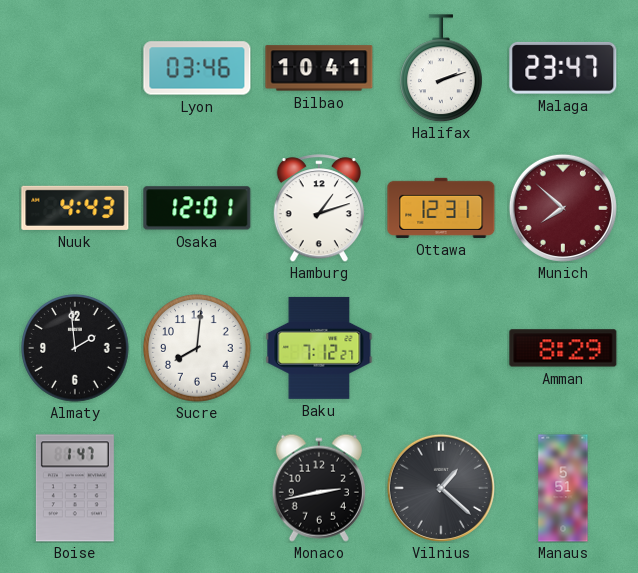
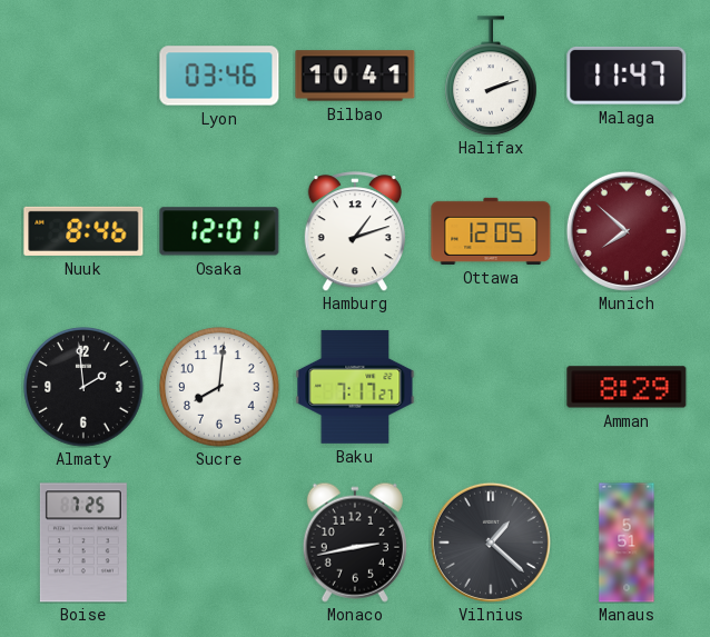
Malaga: 23:47 -> 11:47 (627, 76)
Nuuk: 4:43 -> 8:46 (83, 231)
Ottawa: 12:31 -> 12:05 (491, 231)
Baku: 7:12 -> 7:17 (355, 387)
Boise: 1:47 -> 7:25 (83, 543)
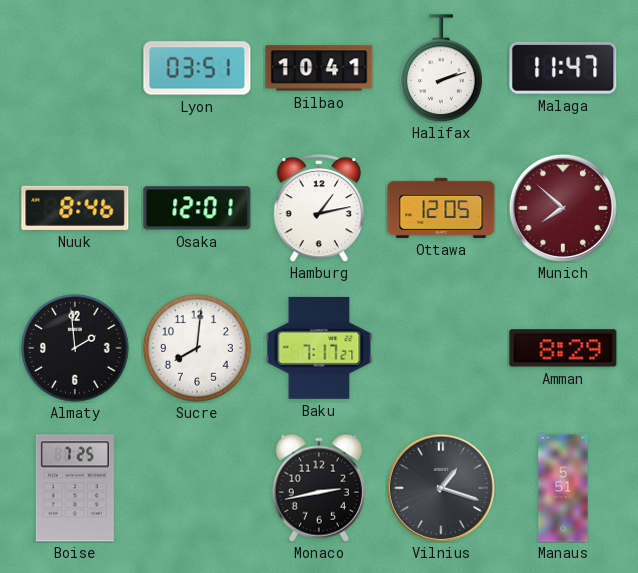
Lyon: 03:46 -> 03:51 (197, 68)
Hamburg: 1:12 -> 1:13 (319, 208)
Vilnius: 1:22 -> 1:18 (441, 488)
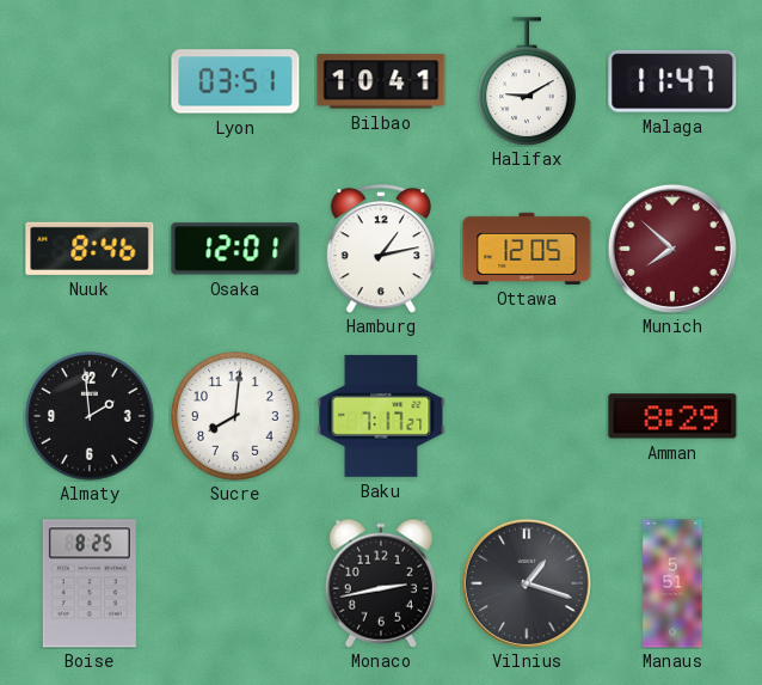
Halifax: 2:12 -> 9:10 (528, 81)
Boise: 7:25 -> 8:25 (90, 583)
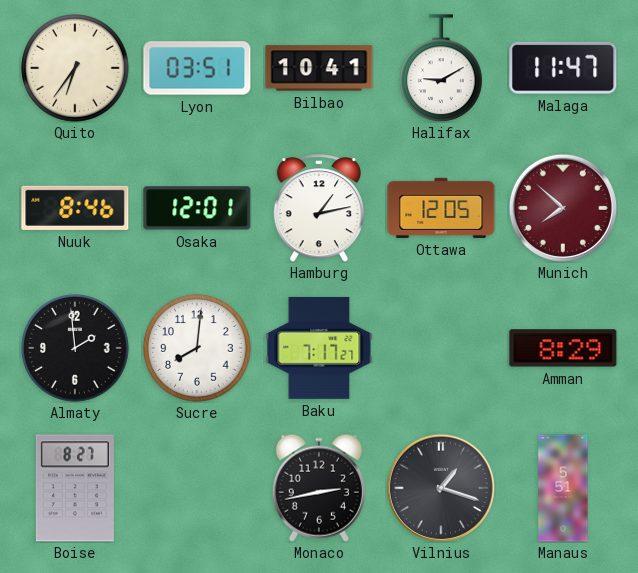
Quito: none -> 6:36 (75, 68)
Boise: 8:25 -> 8:27 (75, 488)
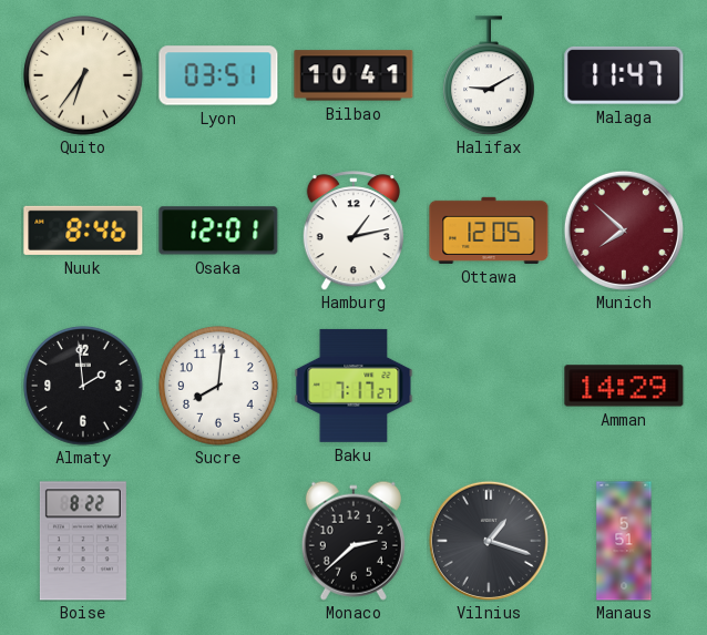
Amman: 8:29 -> 14:29 (624, 386)
Boise: 8:27 -> 8:22 (83, 541)
Monaco: 2:43 -> 2:38 (353, 541)
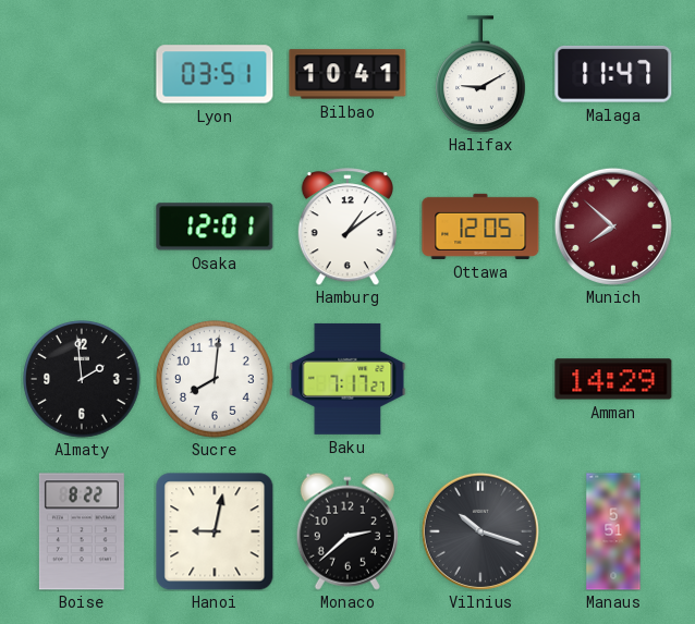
Quito: 6:36 -> none (83, 75)
Nuuk: 8:46 -> none (83, 231)
Hamburg: 1:13 -> 1:09 (347, 227)
Hanoi: none -> 9:02 (215, 531)
Vilnius: 1:18 -> 10:18 (480, 531)
